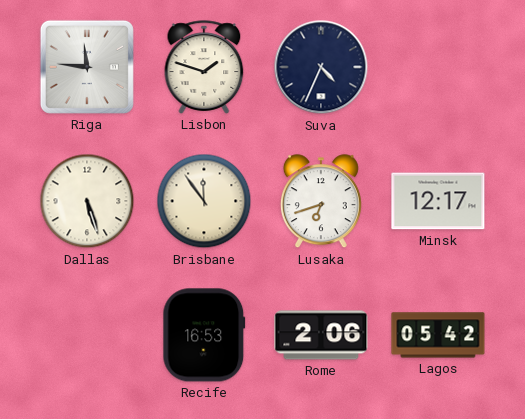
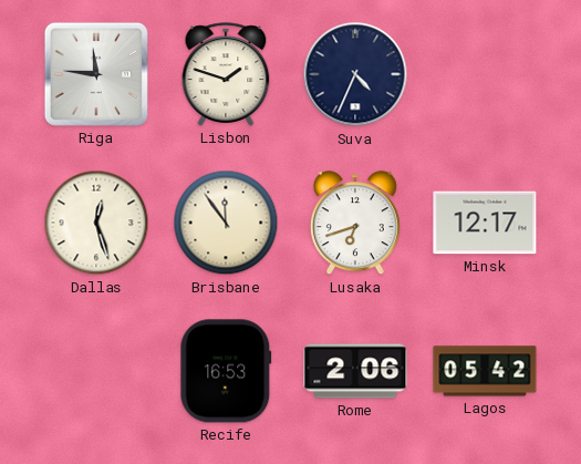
Dallas: 5:27 -> 12:27 (96, 223)
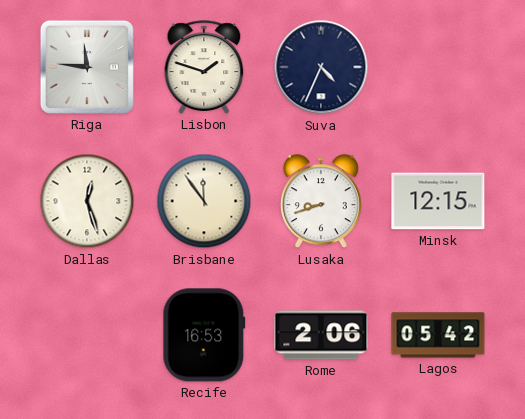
Lusaka: 6:42 -> 8:42 (321, 202)
Minsk: 12:17 -> 12:15 (438, 201)
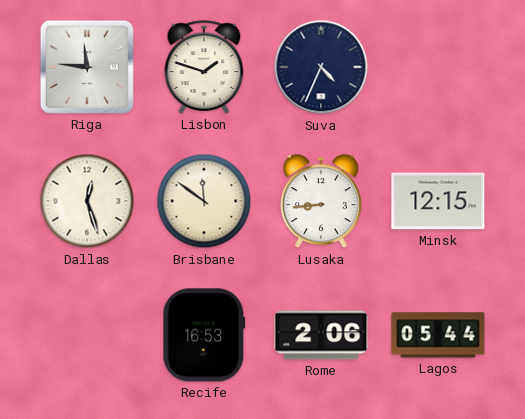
Brisbane: 11:54 -> 11:51 (204, 201)
Lusaka: 8:42 -> 8:44 (321, 202)
Lagos: 05:42 -> 05:44 (438, 335)
